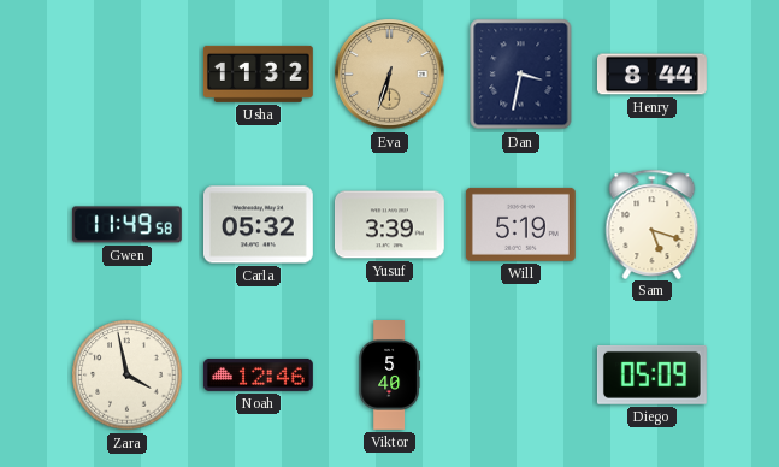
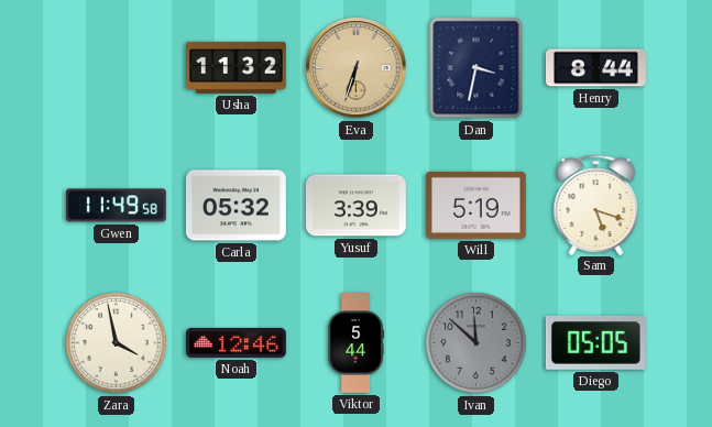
Viktor: 5:40 -> 5:44 (357, 343)
Ivan: none -> 11:52 (477, 343)
Diego: 05:09 -> 05:05 (595, 342)
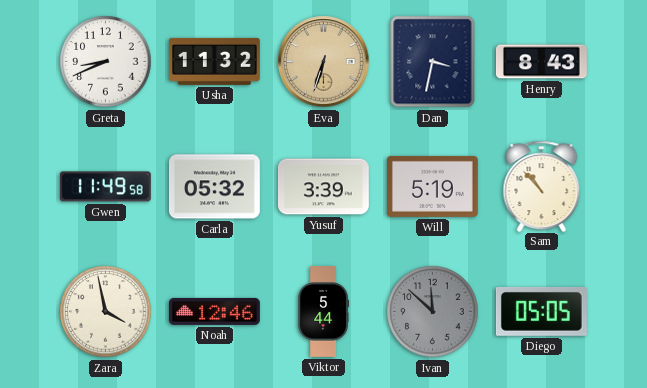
Greta: none -> 8:41 (106, 62)
Henry: 8:44 -> 8:43 (542, 62)
Sam: 5:18 -> 10:53 (542, 186)
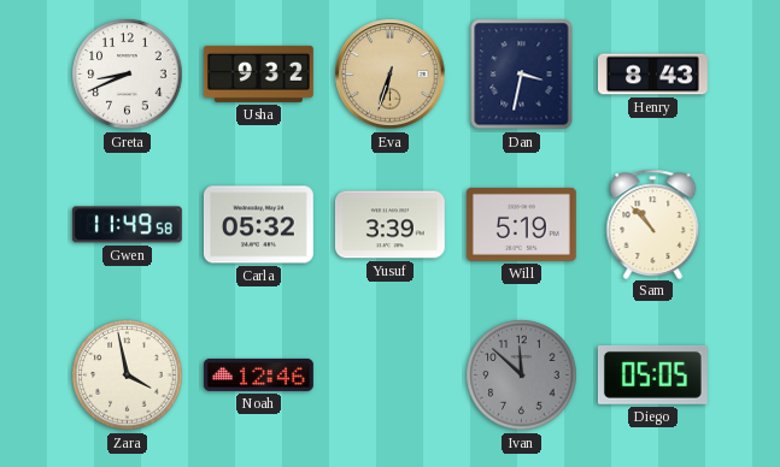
Usha: 11:32 -> 9:32 (258, 73)
Viktor: 5:44 -> none (324, 312)
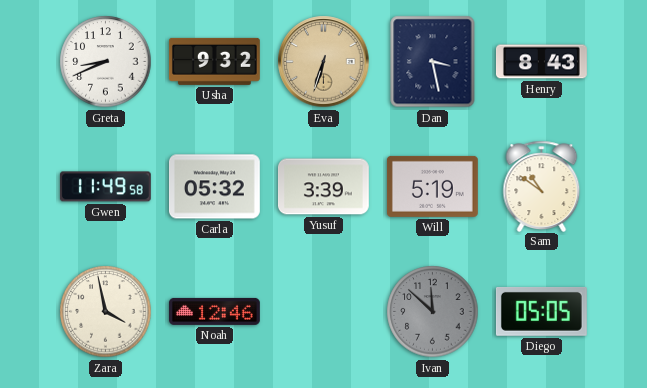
Dan: 3:32 -> 3:28 (433, 62)
Sam: 10:53 -> 10:51 (542, 186)
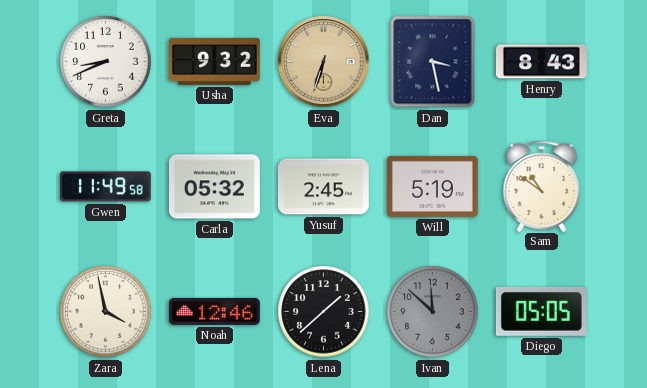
Yusuf: 3:39 -> 2:45 (323, 187)
Lena: none -> 1:38 (324, 312)
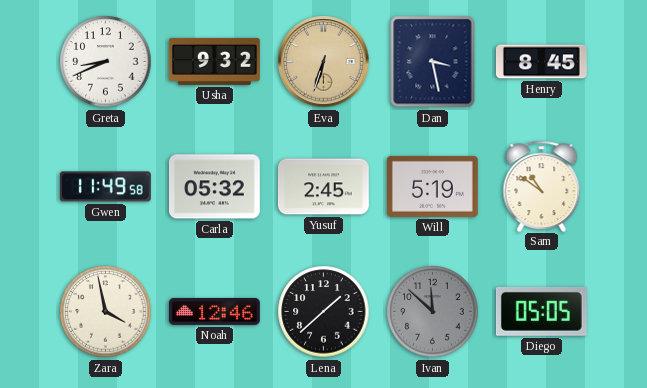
Henry: 8:43 -> 8:45 (542, 62)
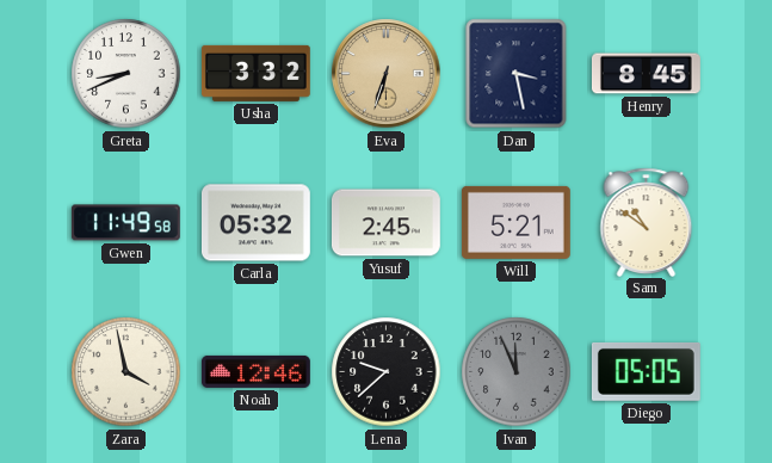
Usha: 9:32 -> 3:32 (255, 73)
Will: 5:19 -> 5:21 (515, 222)
Lena: 1:38 -> 9:38 (387, 372)
Ivan: 11:52 -> 11:56 (517, 372)
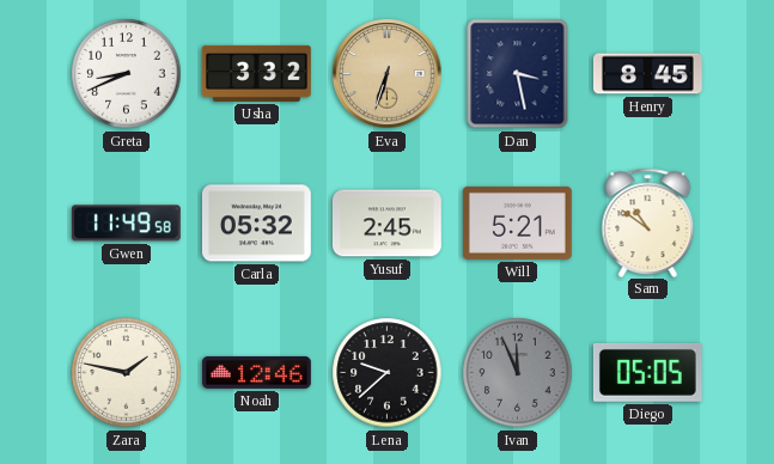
Zara: 3:58 -> 1:47 (127, 373)
